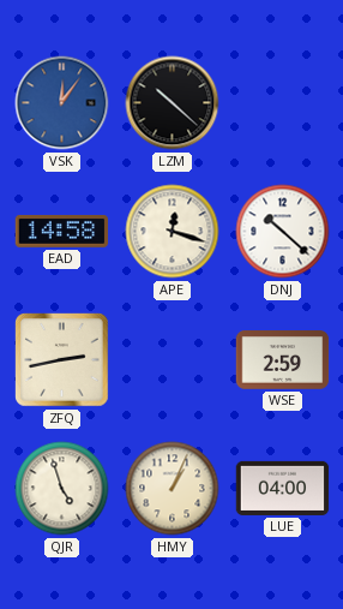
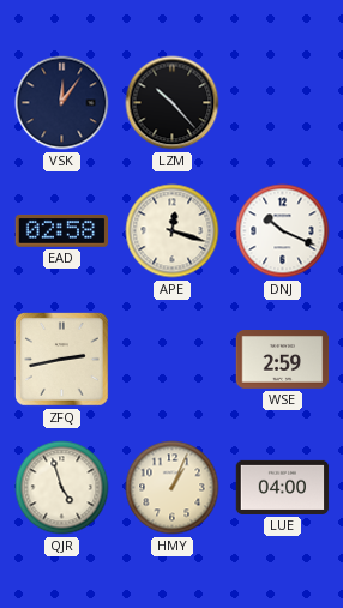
VSK dial: blue -> navy (62, 103)
LZM: 10:22 -> 10:23 (173, 103)
EAD: 14:58 -> 02:58 (62, 231)
DNJ: 10:22 -> 10:19 (283, 231)
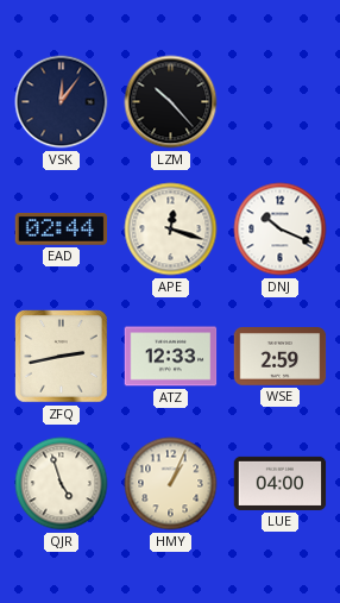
EAD: 02:58 -> 02:44 (62, 230)
ATZ: none -> 12:33 (171, 357)
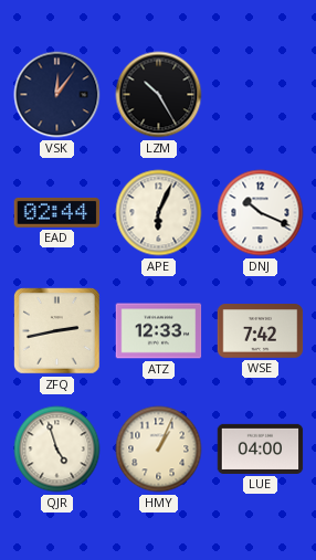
LZM: 10:23 -> 10:25 (159, 95)
APE: 12:18 -> 6:04 (159, 213)
WSE: 2:59 -> 7:42 (261, 331)
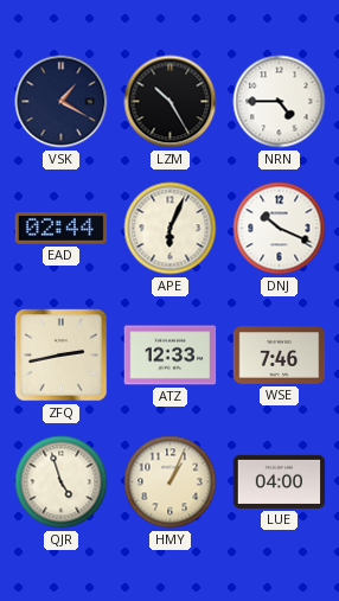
VSK: 12:06 -> 1:20 (62, 102)
NRN: none -> 4:45 (280, 102)
WSE: 7:42 -> 7:46 (280, 356)
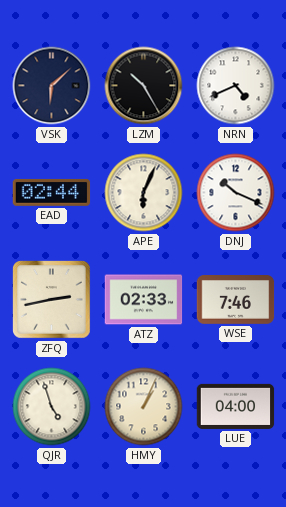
VSK: 1:20 -> 6:08 (52, 86)
NRN: 4:45 -> 4:41 (236, 86)
ATZ: 12:33 -> 02:33 (144, 300)
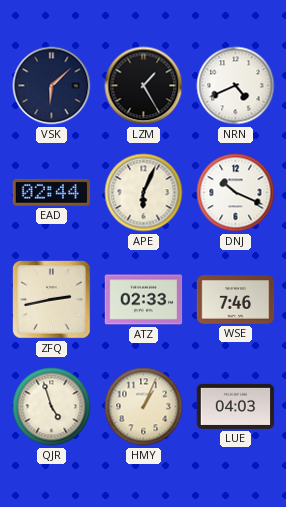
LZM: 10:25 -> 1:25 (144, 86)
LUE: 04:00 -> 04:03 (236, 406)
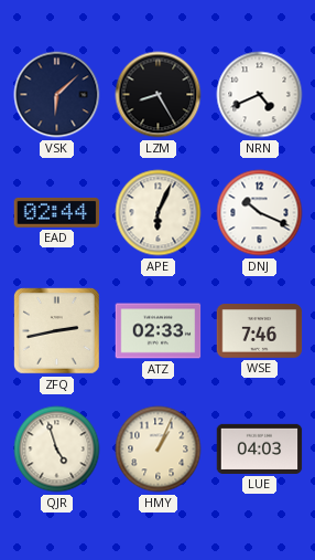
LZM: 1:25 -> 8:25 (159, 95)
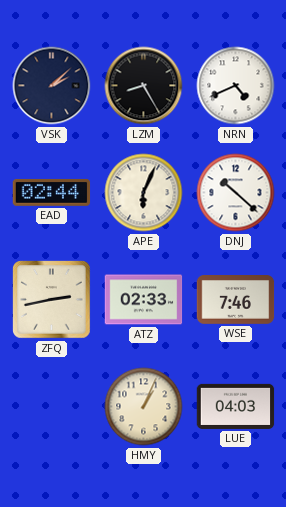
VSK: 6:08 -> 2:08 (52, 86)
DNJ: 10:19 -> 10:22 (236, 193)
QJR: 4:57 -> none (57, 450)
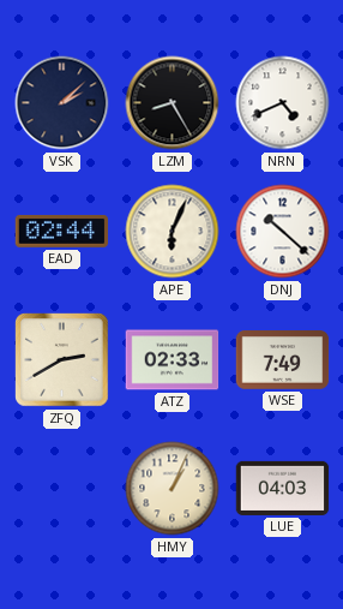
ZFQ: 2:43 -> 2:40 (62, 360)
WSE: 7:46 -> 7:49 (283, 360)
